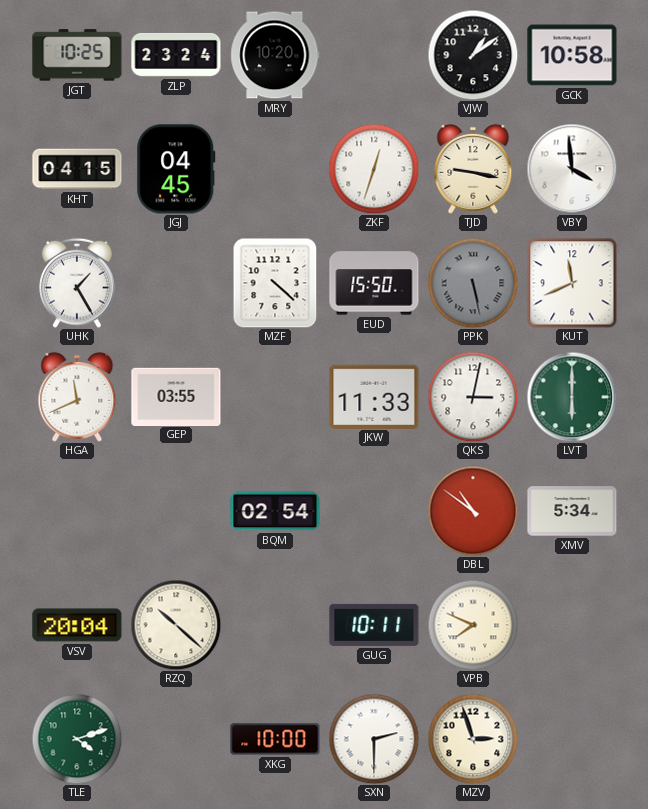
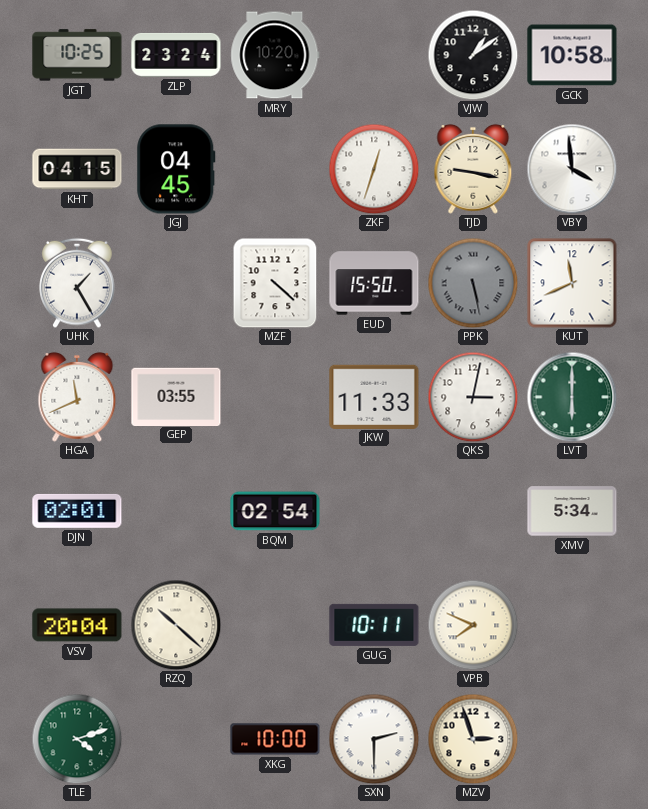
DJN: none -> 02:01 (77, 511)
DBL: 10:51 -> none (473, 511)
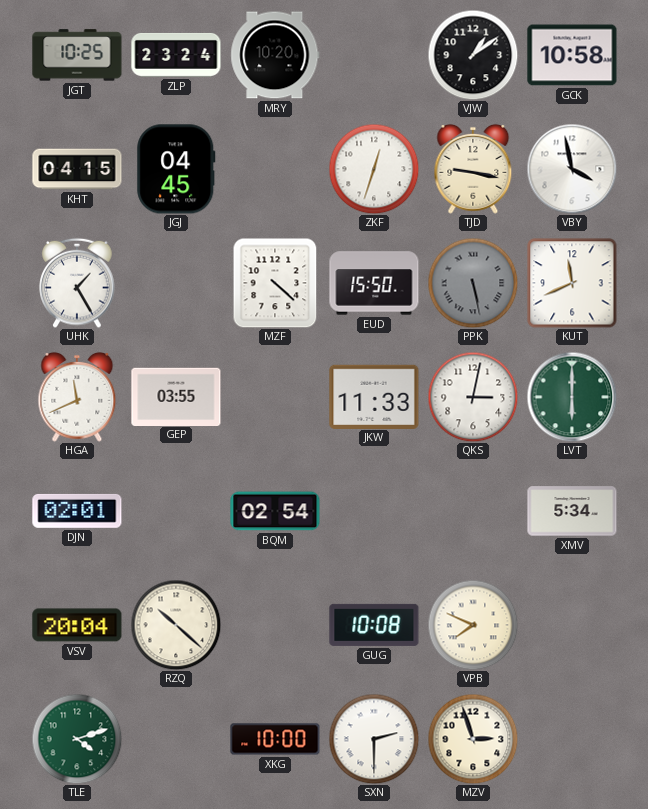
VBY: 3:59 -> 3:58 (572, 169)
GUG: 10:11 -> 10:08 (374, 625)
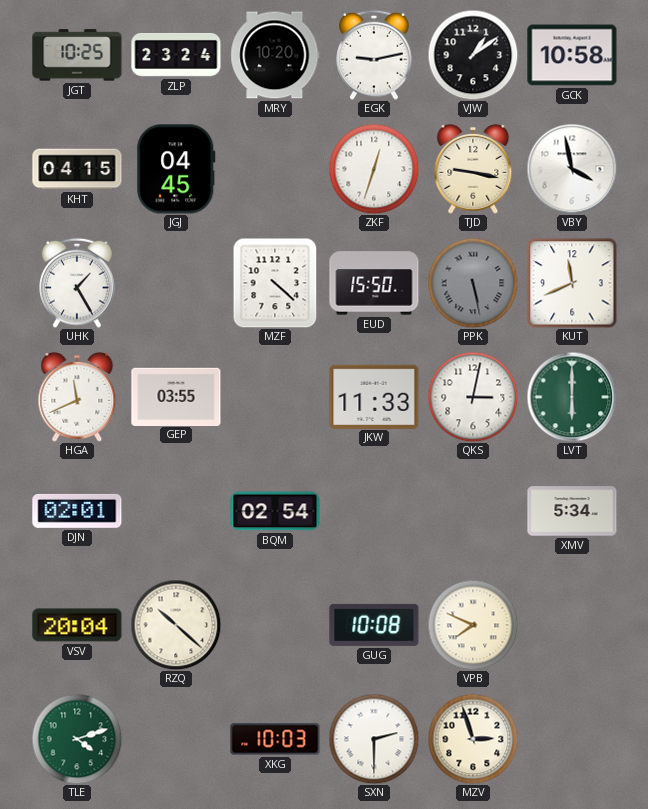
EGK: none -> 9:13 (374, 55)
XKG: 10:00 -> 10:03 (275, 739)
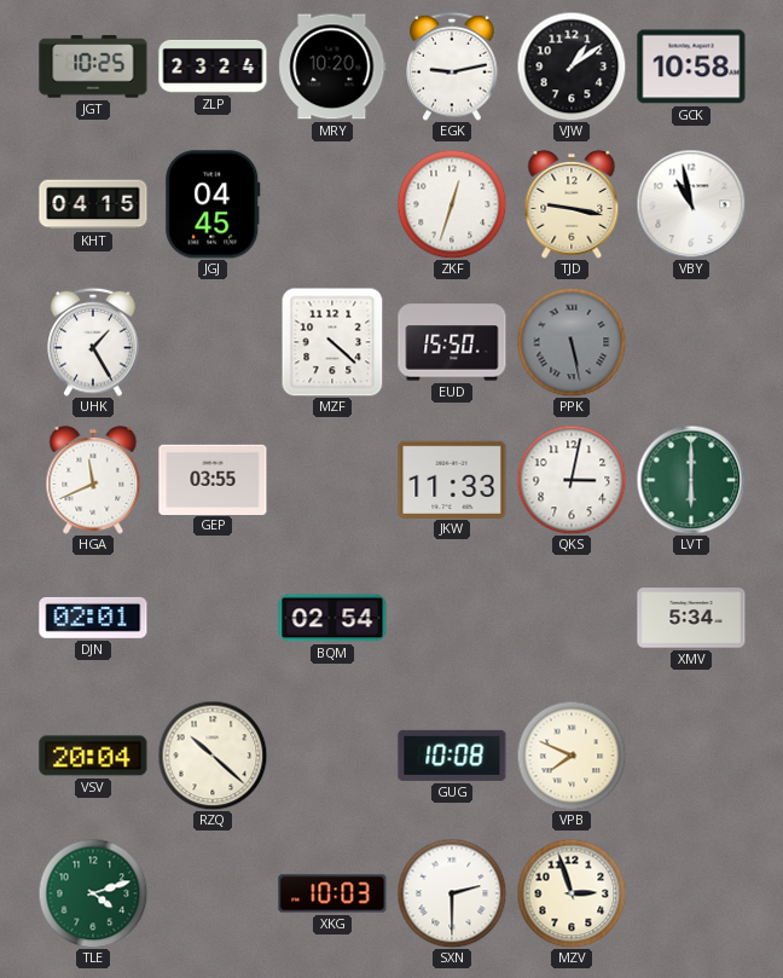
VBY: 3:58 -> 10:58 (691, 204)
KUT: 11:41 -> none (572, 283)
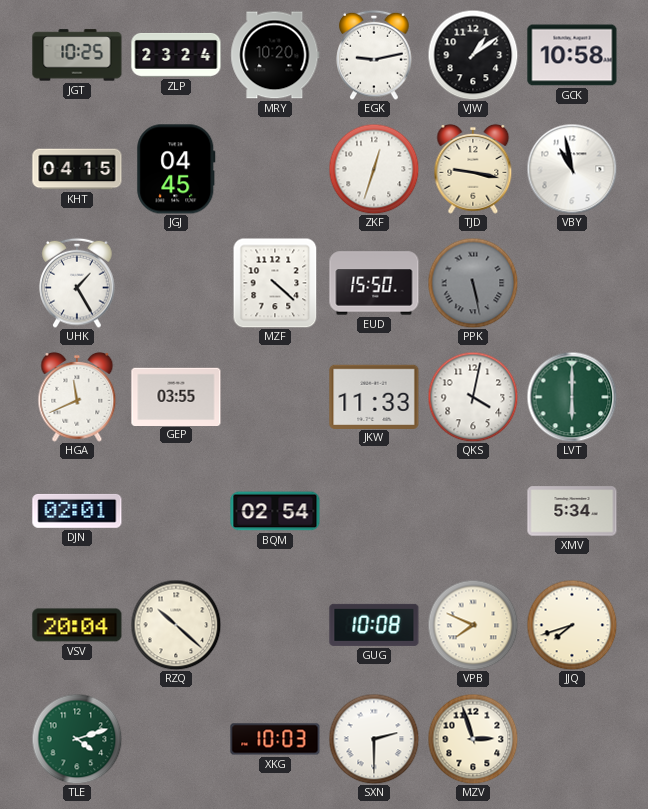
QKS: 3:02 -> 4:02 (473, 397)
JJQ: none -> 7:42 (572, 625)
